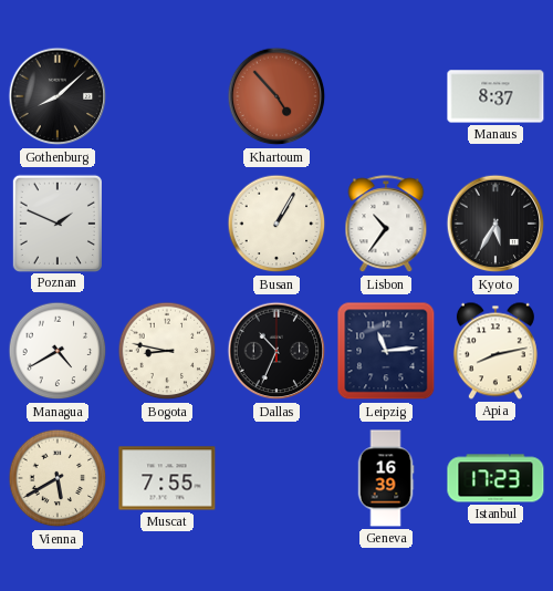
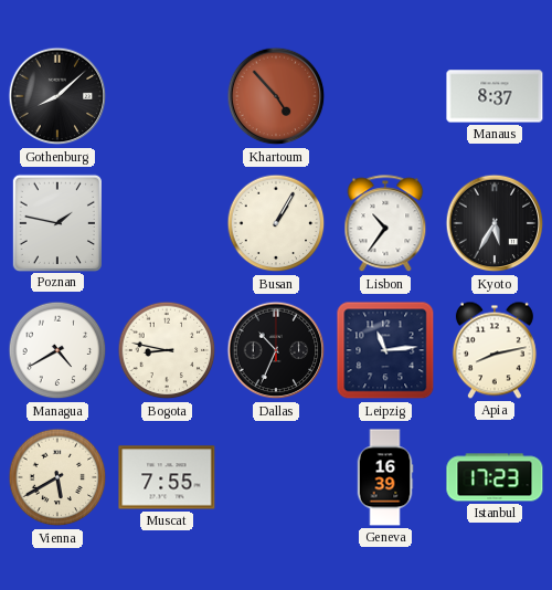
Poznan: 1:49 -> 1:47 (57, 222)
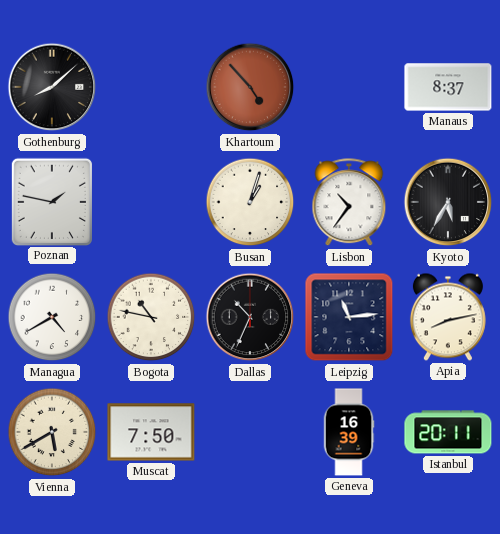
Busan: 1:05 -> 1:03 (250, 202)
Bogota: 8:47 -> 10:47 (151, 317)
Muscat: 7:55 -> 7:50 (151, 432)
Istanbul: 17:23 -> 20:11 (448, 432)
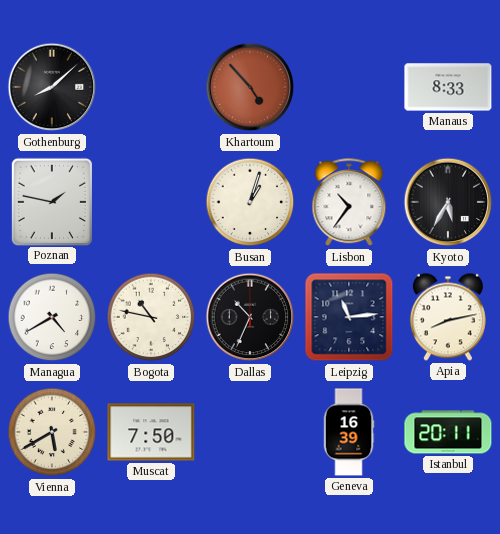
Manaus: 8:37 -> 8:33 (448, 87)
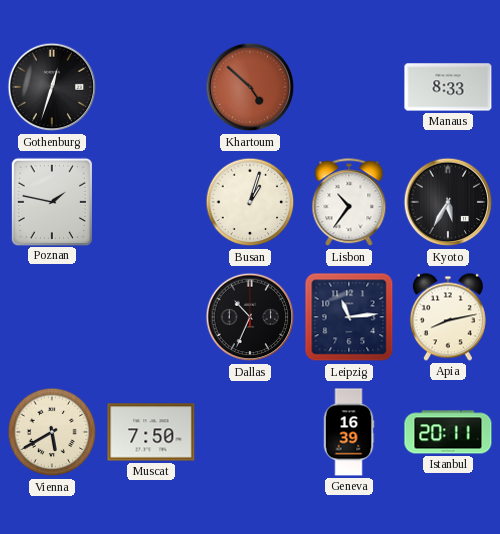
Gothenburg: 8:08 -> 12:33 (52, 87)
Khartoum: 4:53 -> 4:52 (250, 87)
Managua: 4:40 -> none (52, 317)
Bogota: 10:47 -> none (151, 317)
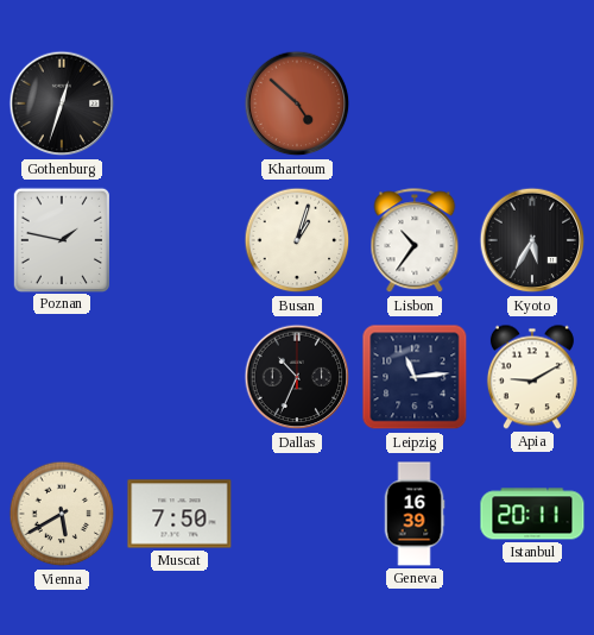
Manaus: 8:33 -> none (448, 87)
Apia: 8:13 -> 9:10 (532, 377)
